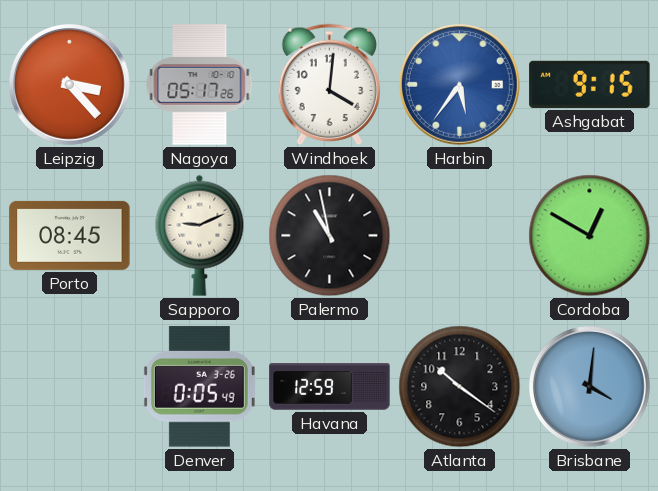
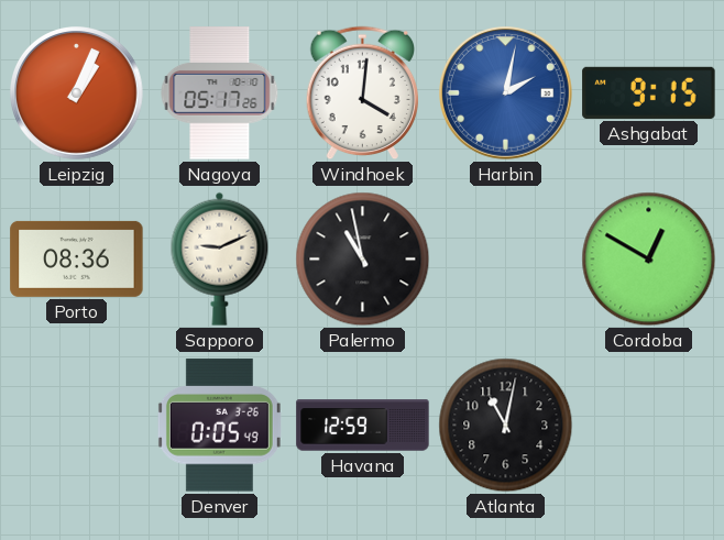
Leipzig: 3:23 -> 1:04 (77, 93)
Harbin: 5:36 -> 2:02 (506, 93)
Porto: 08:45 -> 08:36 (77, 258)
Atlanta: 10:21 -> 11:02 (506, 426)
Brisbane: 4:01 -> none (590, 387)
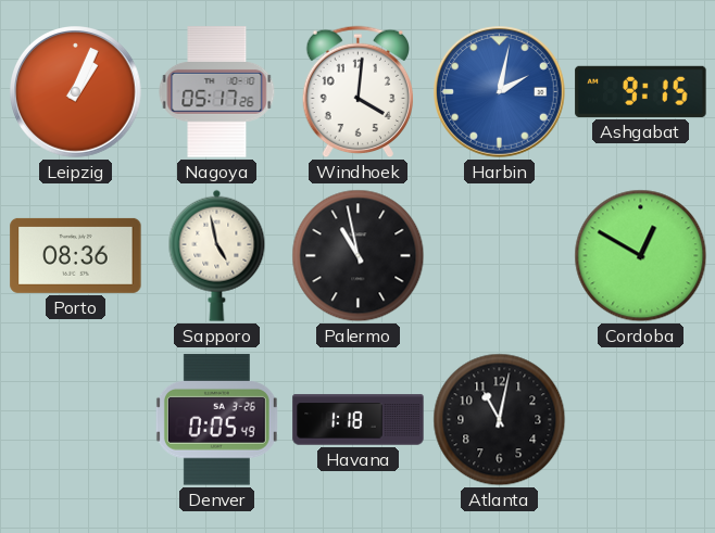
Sapporo: 9:11 -> 4:58 (217, 255)
Havana: 12:59 -> 1:18 (359, 420)
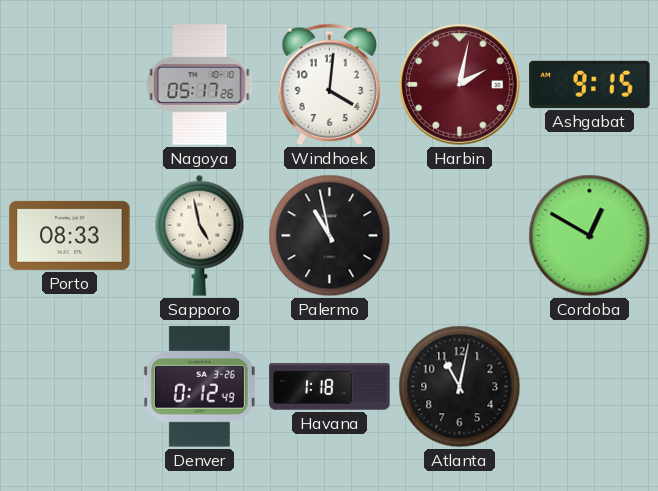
Leipzig: 1:04 -> none (76, 92)
Harbin dial: blue -> burgundy (460, 85)
Porto: 08:36 -> 08:33 (70, 235)
Denver: 0:05 -> 0:12 (199, 387)
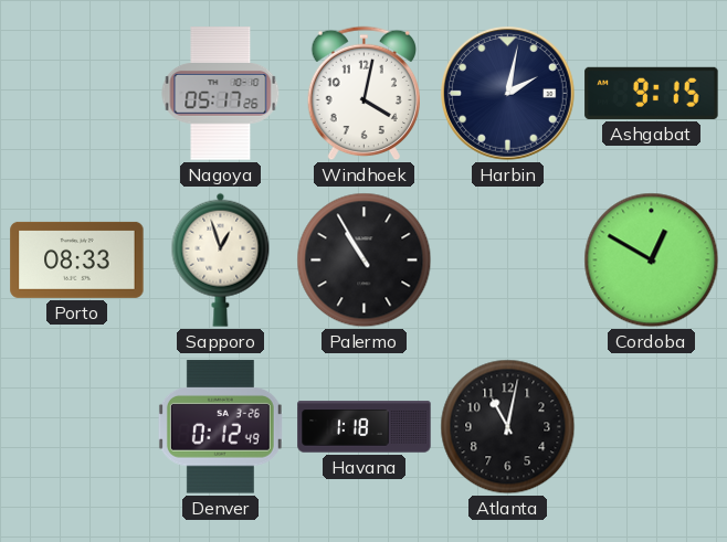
Windhoek: 4:01 -> 4:02 (365, 94)
Harbin dial: burgundy -> navy (508, 94)
Sapporo: 4:58 -> 12:57 (221, 259)
Palermo: 10:58 -> 10:55 (365, 261)
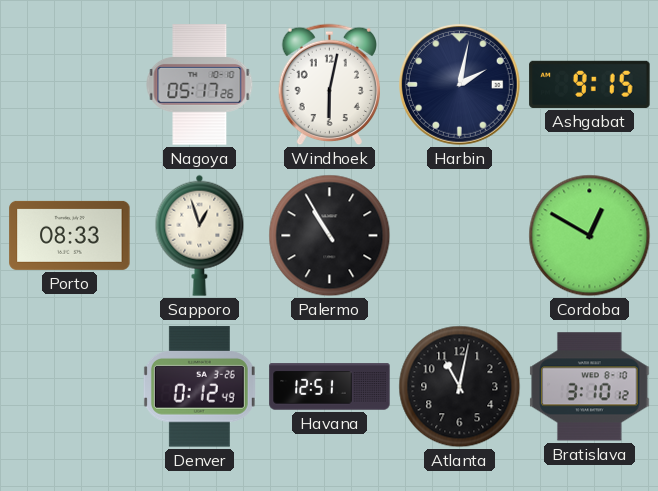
Windhoek: 4:02 -> 6:02 (330, 85)
Havana: 1:18 -> 12:51 (330, 387)
Bratislava: none -> 3:10 (590, 387)
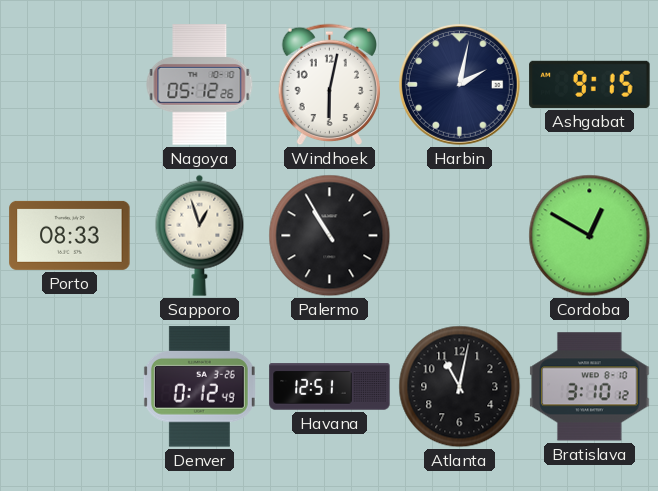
Nagoya: 05:17 -> 05:12 (200, 85)
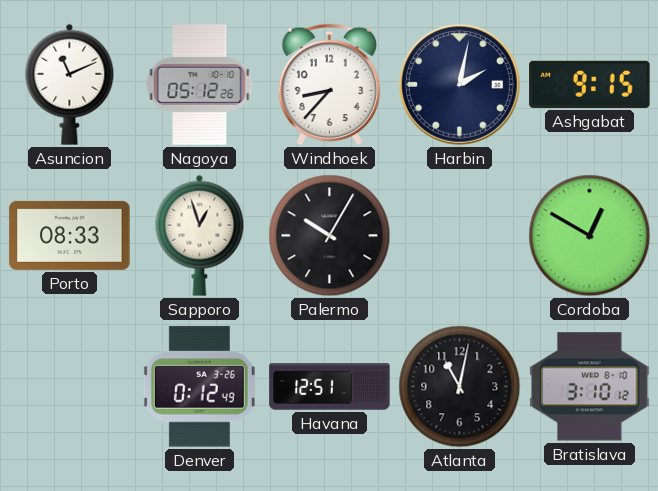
Asuncion: none -> 11:11 (70, 84)
Windhoek: 6:02 -> 8:37 (330, 85)
Palermo: 10:55 -> 10:05 (330, 236)
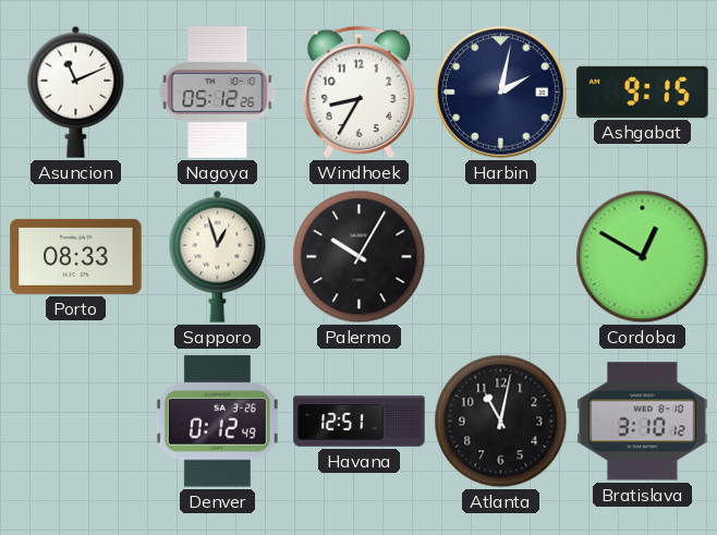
Windhoek: 8:37 -> 8:35 (360, 93)
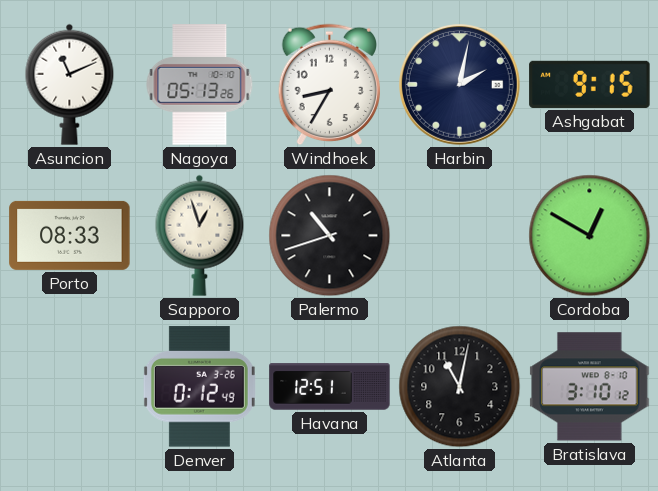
Nagoya: 05:12 -> 05:13 (200, 85)
Palermo: 10:05 -> 10:42 (330, 236)
